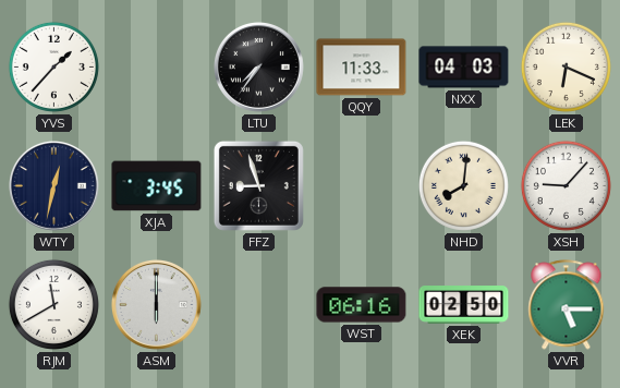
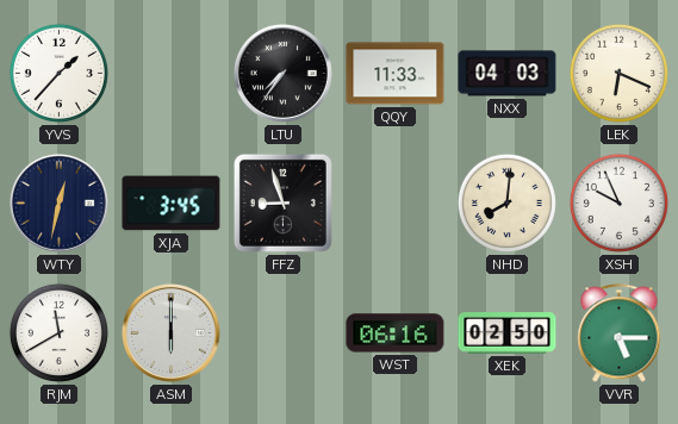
XSH: 9:07 -> 9:56 (618, 202)
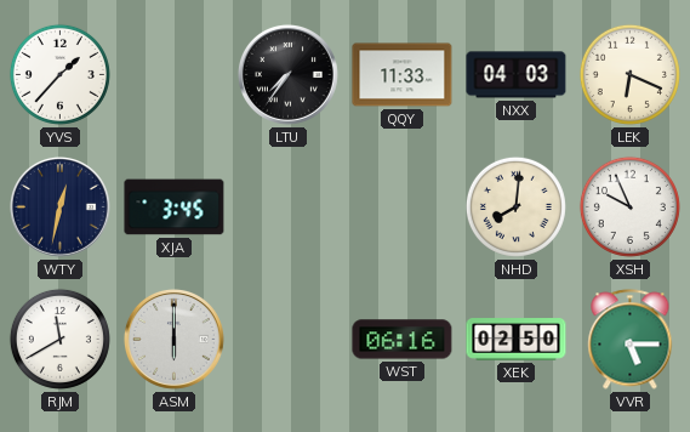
FFZ: 8:57 -> none (282, 202)
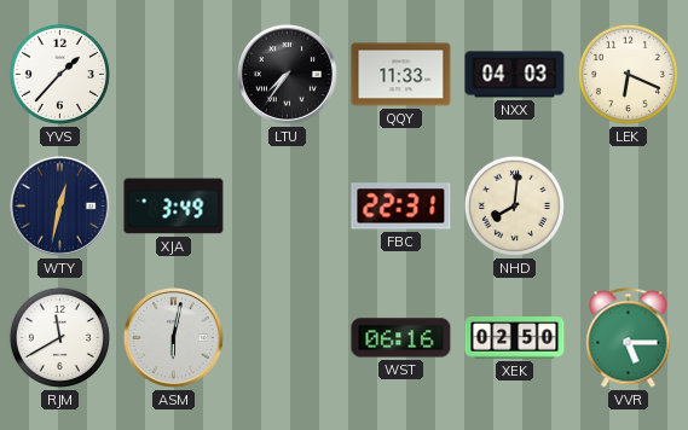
XJA: 3:45 -> 3:49 (174, 207)
FBC: none -> 22:31 (401, 207)
XSH: 9:56 -> none (629, 206)
ASM: 6:00 -> 6:02 (173, 337)
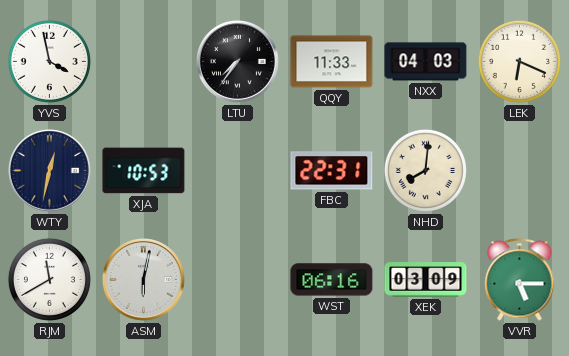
YVS: 1:37 -> 3:58 (49, 61)
XJA: 3:49 -> 10:53 (144, 171)
XEK: 02:50 -> 03:09 (426, 280)
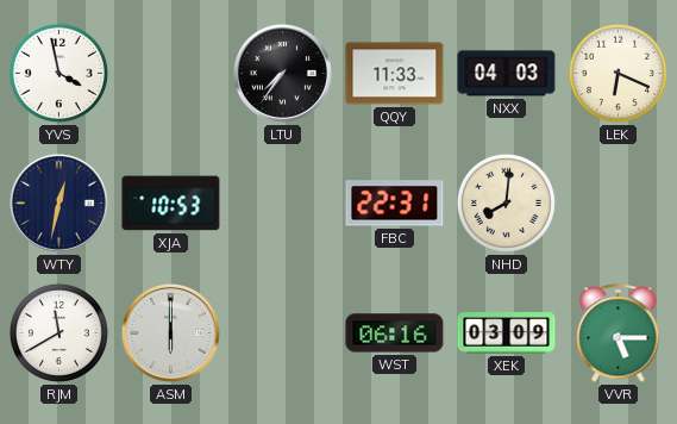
ASM: 6:02 -> 6:00 (170, 332)
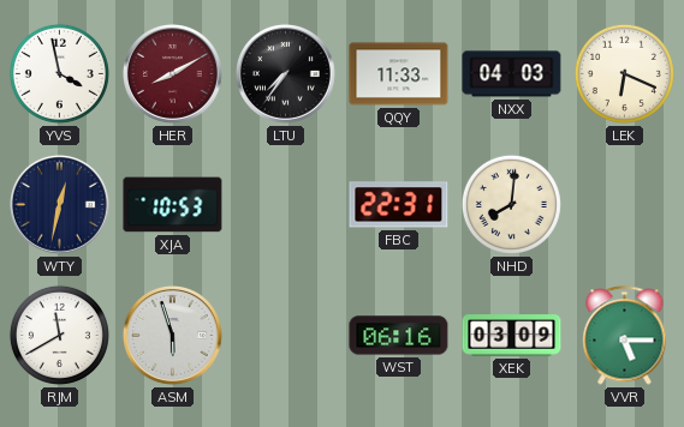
HER: none -> 8:10 (172, 73)
ASM: 6:00 -> 5:57 (172, 335)
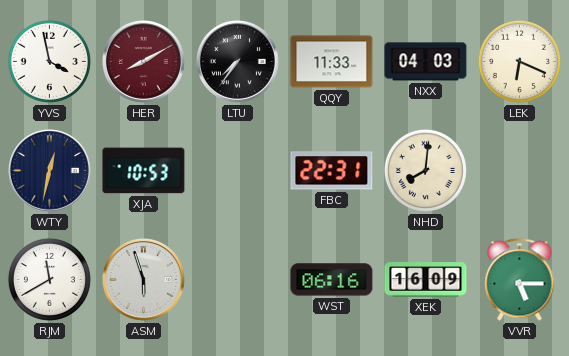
XEK: 03:09 -> 16:09 (426, 280)
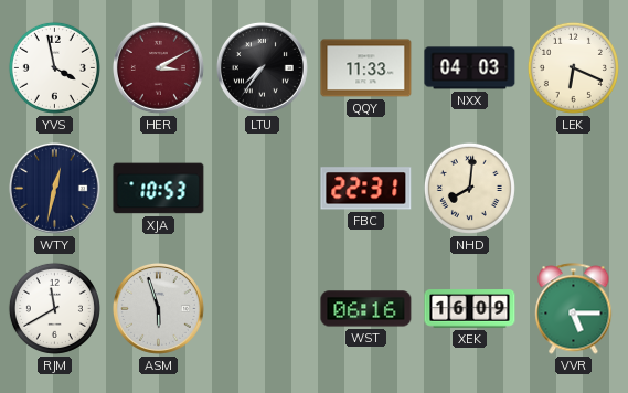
HER: 8:10 -> 3:10 (158, 67)
